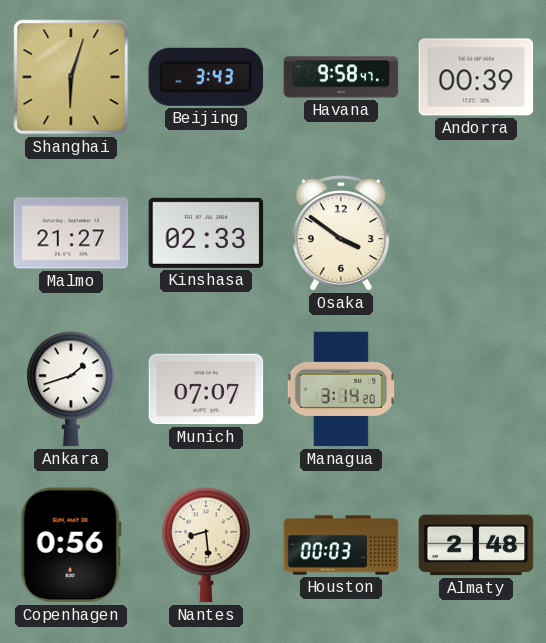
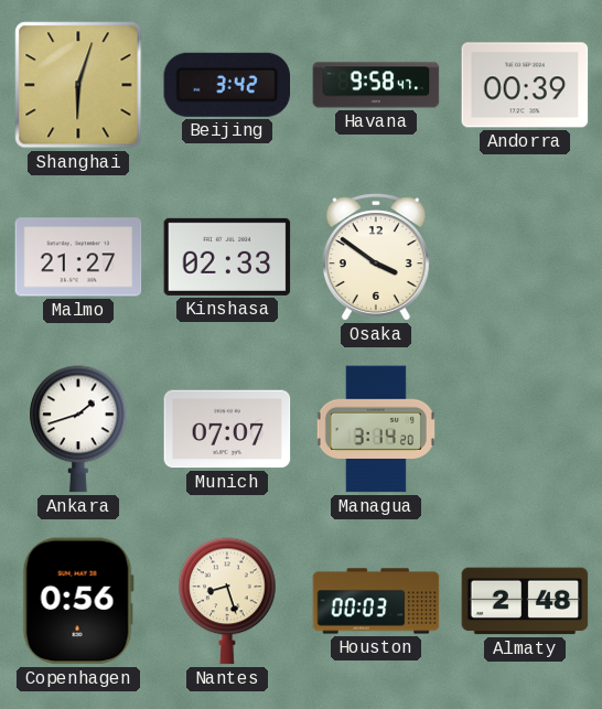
Beijing: 3:43 -> 3:42 (227, 85)
Nantes: 8:29 -> 8:27 (227, 601)
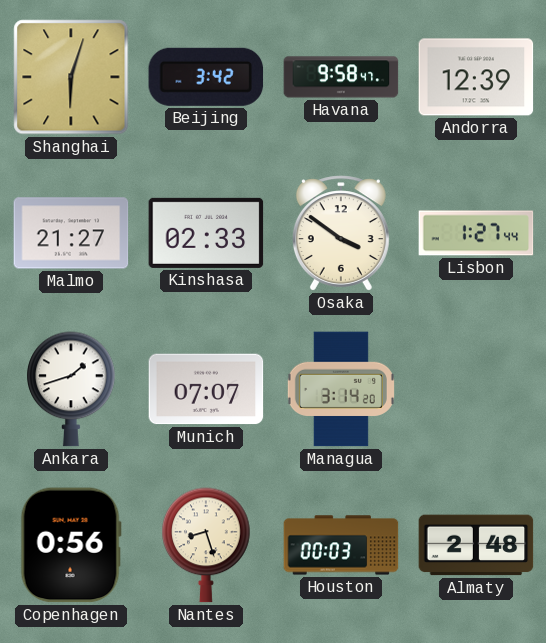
Andorra: 00:39 -> 12:39 (476, 77)
Lisbon: none -> 1:27 (476, 233)
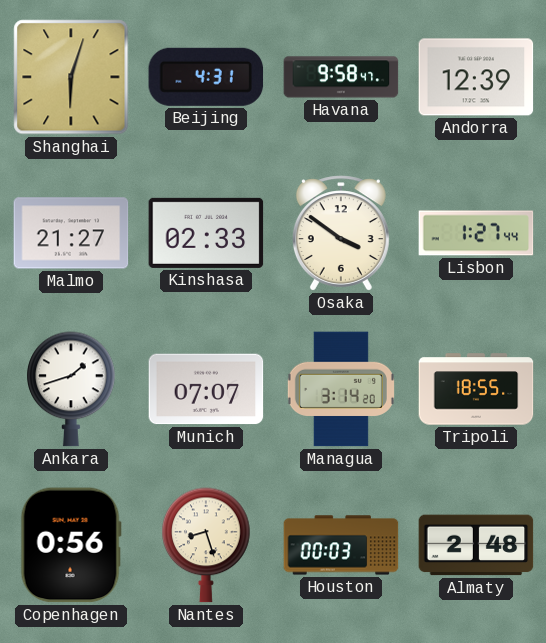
Beijing: 3:42 -> 4:31 (206, 77)
Tripoli: none -> 18:55 (476, 389)
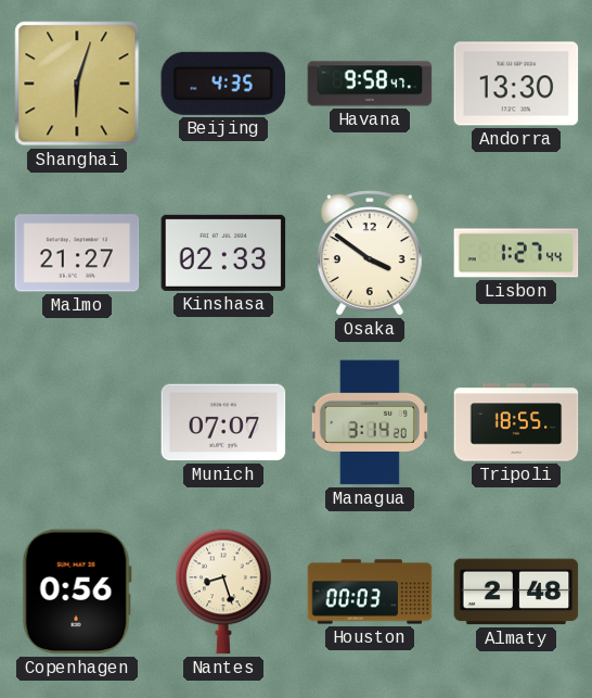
Beijing: 4:31 -> 4:35 (223, 84)
Andorra: 12:39 -> 13:30 (516, 84)
Ankara: 1:42 -> none (71, 389)
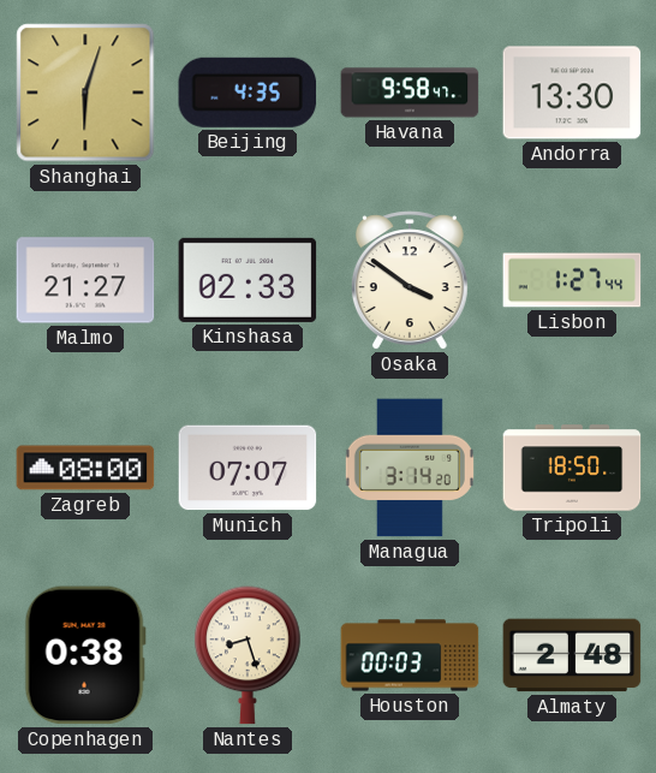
Zagreb: none -> 08:00 (85, 468)
Tripoli: 18:55 -> 18:50 (572, 468)
Copenhagen: 0:56 -> 0:38 (85, 655)
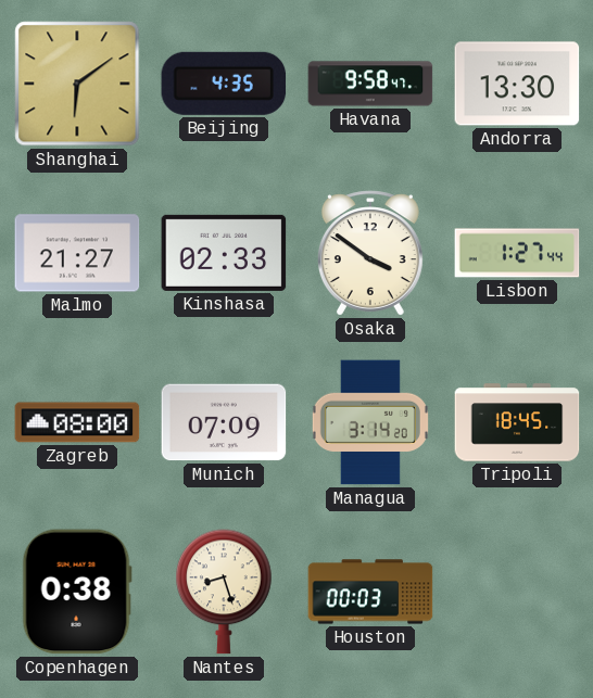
Shanghai: 6:03 -> 6:09 (77, 84)
Munich: 07:07 -> 07:09 (224, 422)
Tripoli: 18:50 -> 18:45 (517, 422)
Almaty: 2:48 -> none (572, 655)
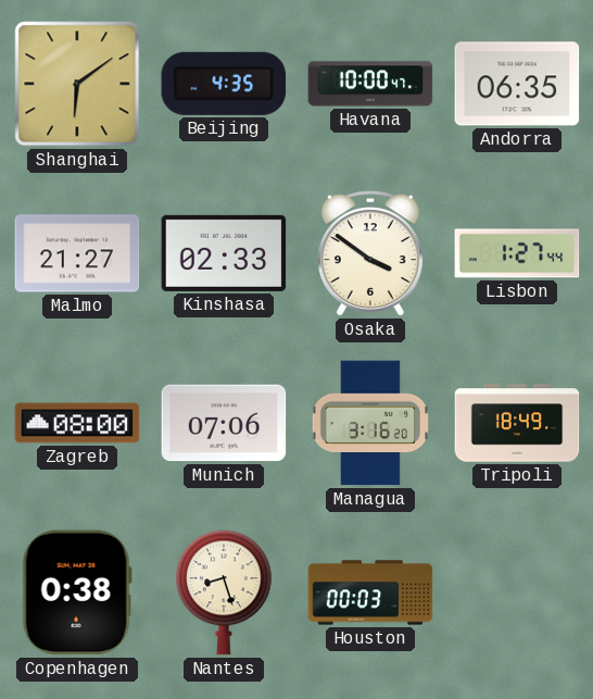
Havana: 9:58 -> 10:00 (370, 84)
Andorra: 13:30 -> 06:35 (517, 84)
Munich: 07:09 -> 07:06 (224, 423)
Managua: 3:14 -> 3:16 (370, 423)
Tripoli: 18:45 -> 18:49 (517, 423)
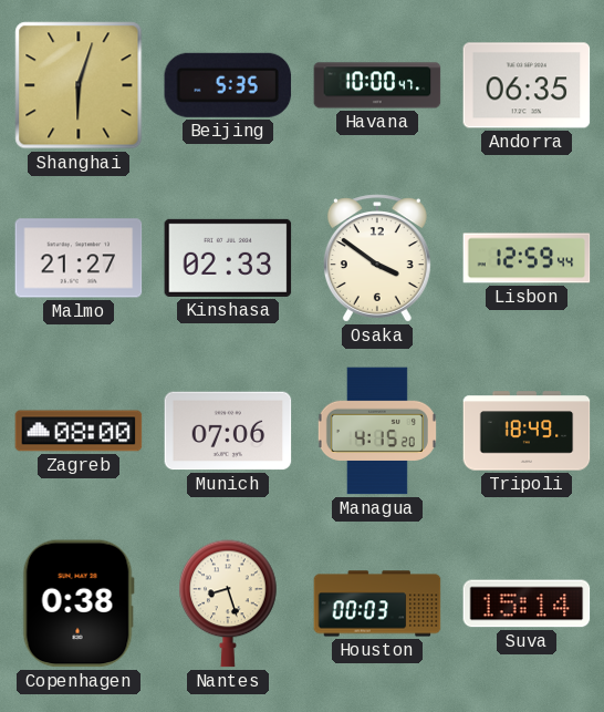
Shanghai: 6:09 -> 6:03 (79, 85)
Beijing: 4:35 -> 5:35 (228, 85)
Lisbon: 1:27 -> 12:59 (527, 258)
Managua: 3:16 -> 4:15 (377, 431)
Suva: none -> 15:14 (527, 603)
